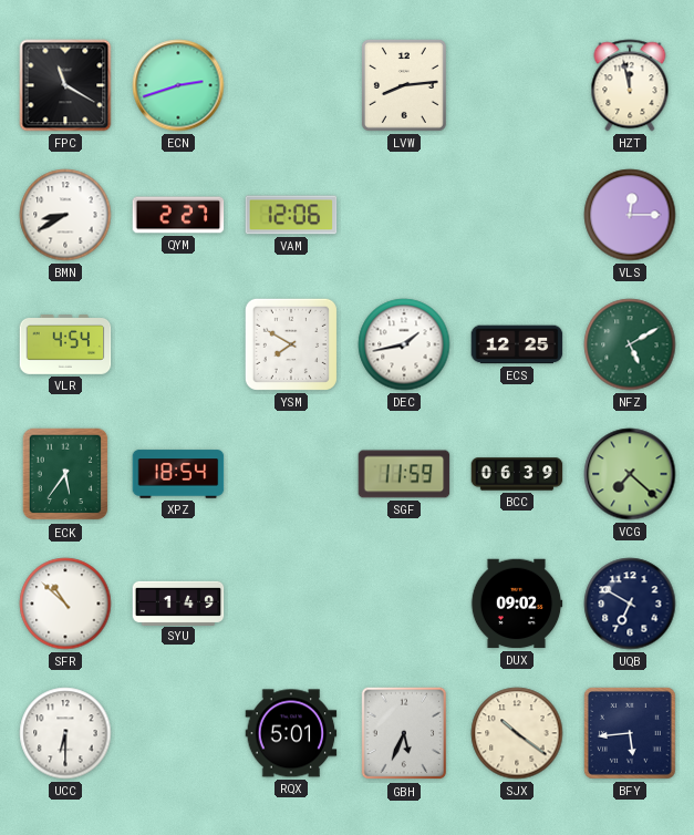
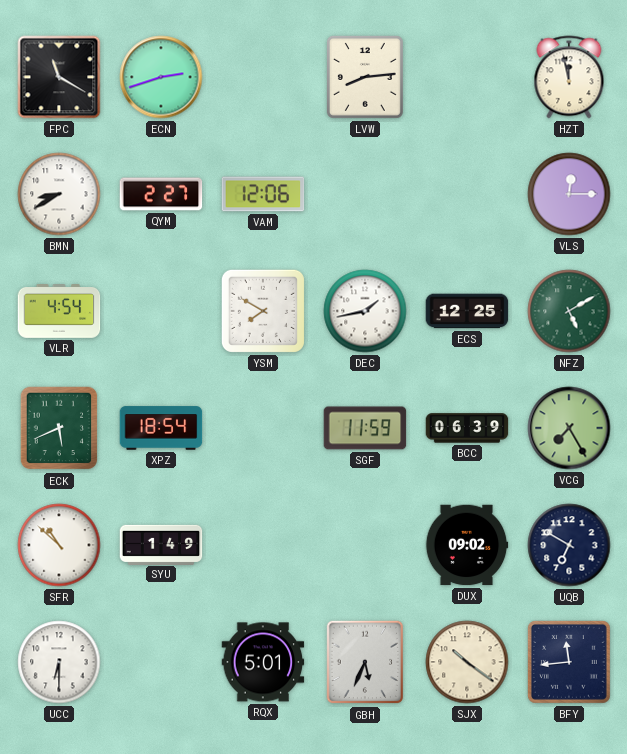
ECK: 5:36 -> 5:41 (59, 428)
VCG: 7:22 -> 7:25 (569, 428)
BFY: 5:44 -> 11:44 (569, 662)
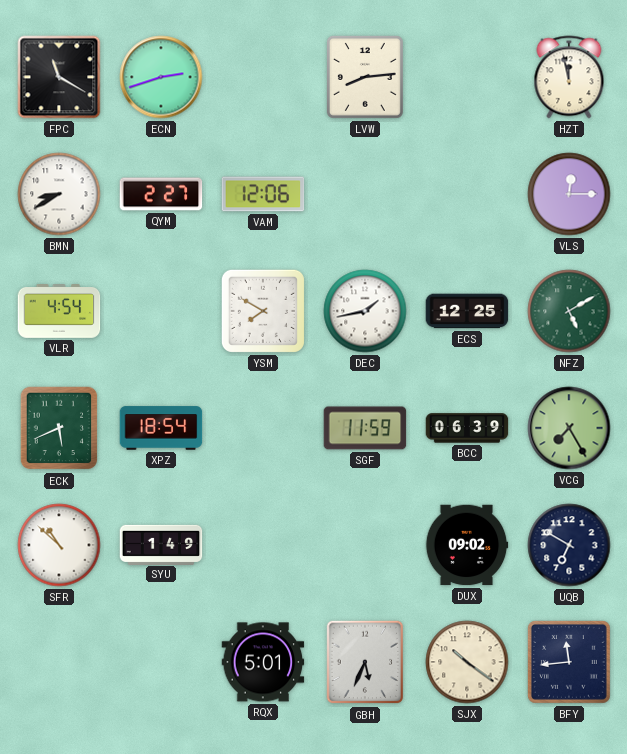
UCC: 6:30 -> none (59, 662)
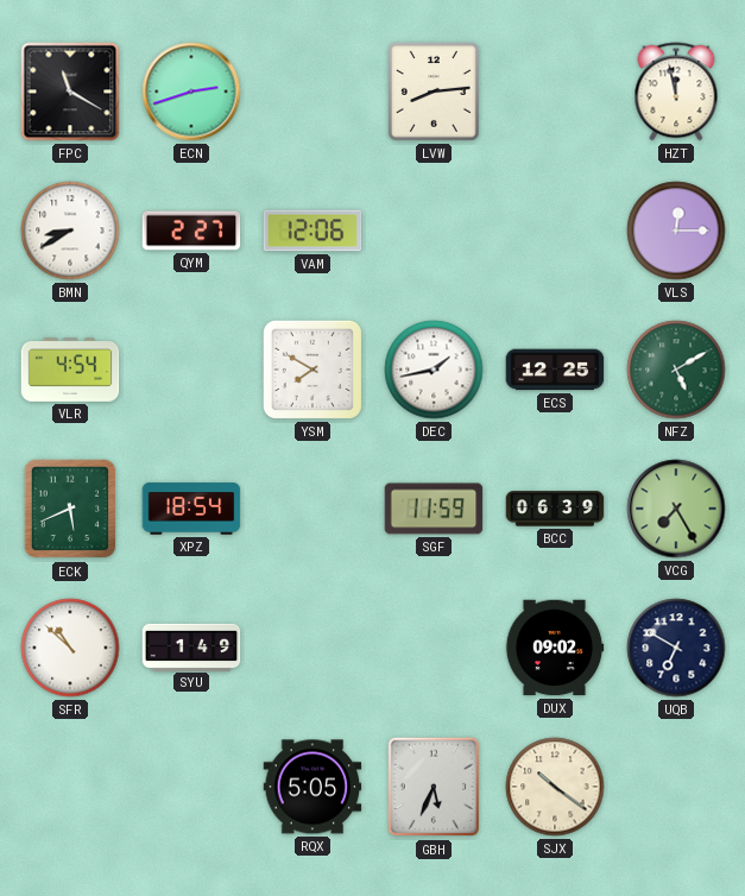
RQX: 5:01 -> 5:05 (312, 787)
BFY: 11:44 -> none (569, 662)
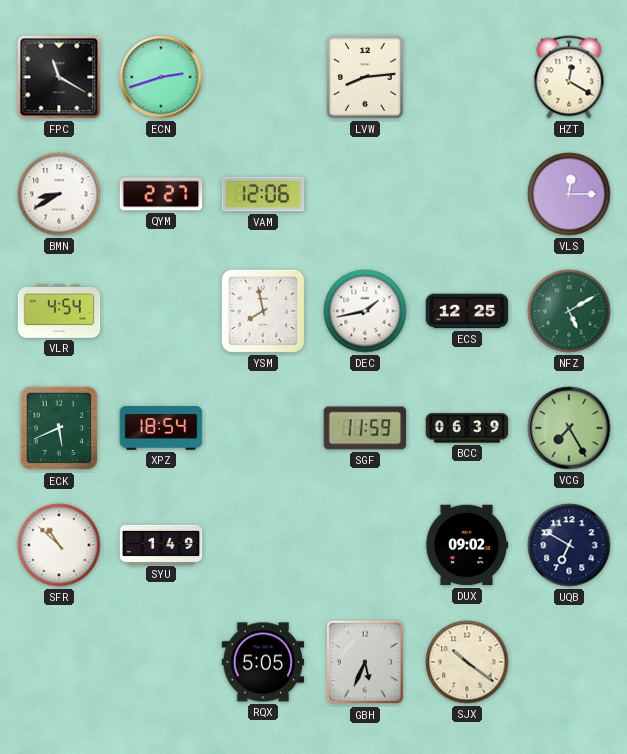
HZT: 11:58 -> 12:20 (569, 77)
YSM: 7:50 -> 7:58 (263, 311)
